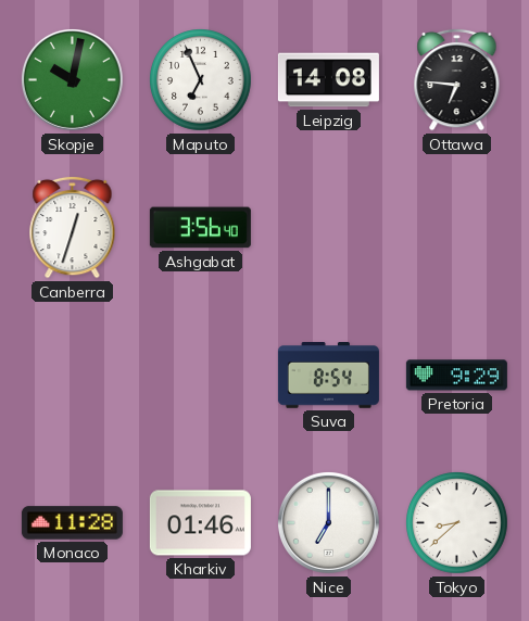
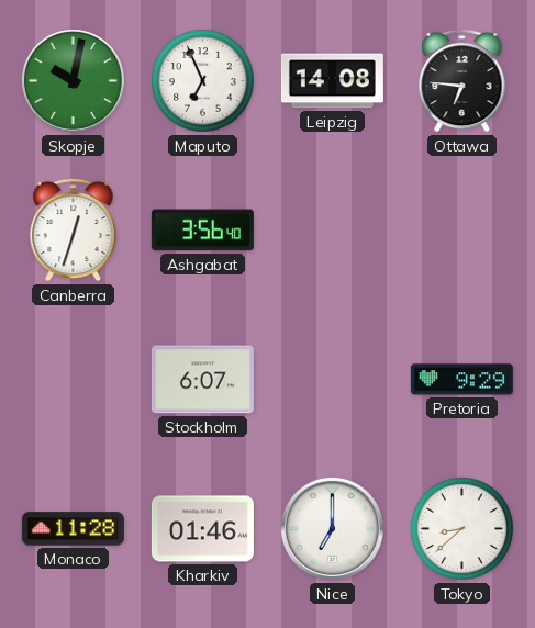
Stockholm: none -> 6:07 (202, 380)
Suva: 8:54 -> none (328, 376)
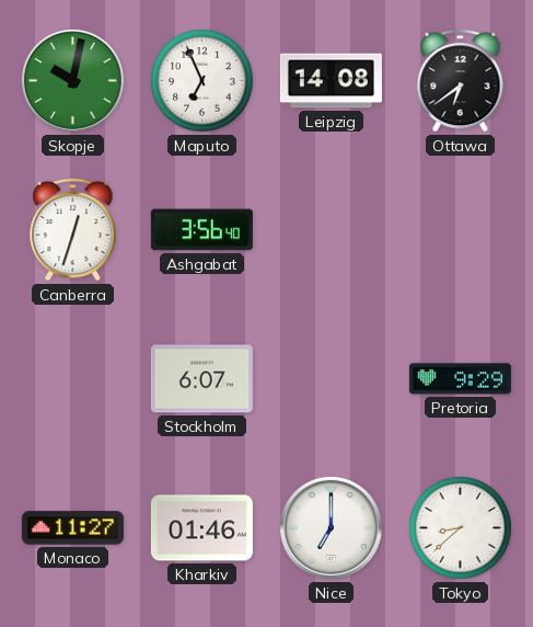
Ottawa: 6:46 -> 6:39 (461, 80)
Monaco: 11:28 -> 11:27 (72, 528)
